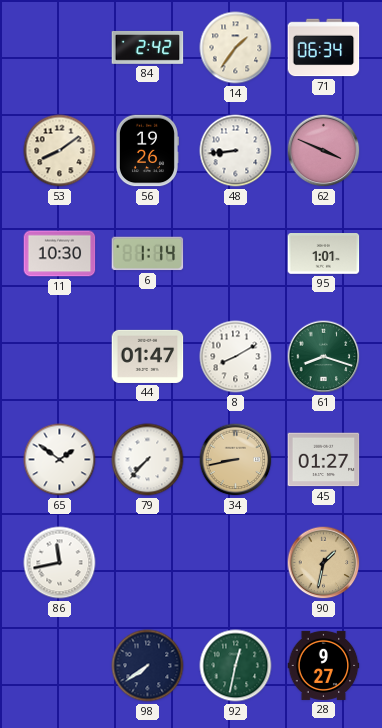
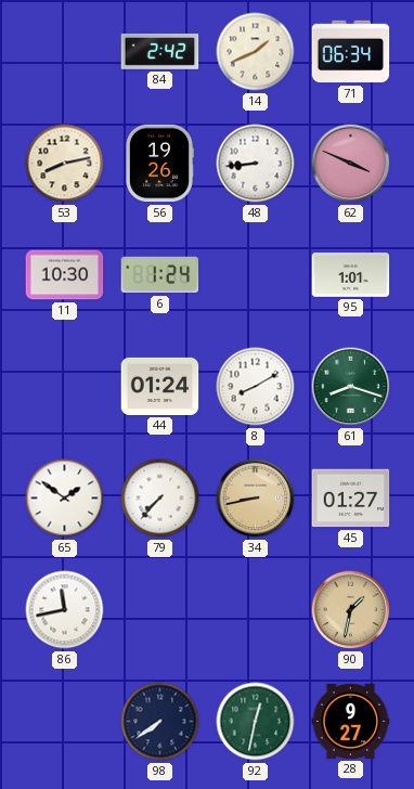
14: 1:36 -> 1:41 (256, 52)
53: 8:09 -> 8:13 (65, 164)
6: 1:14 -> 1:24 (160, 275)
44: 01:47 -> 01:24 (160, 386)
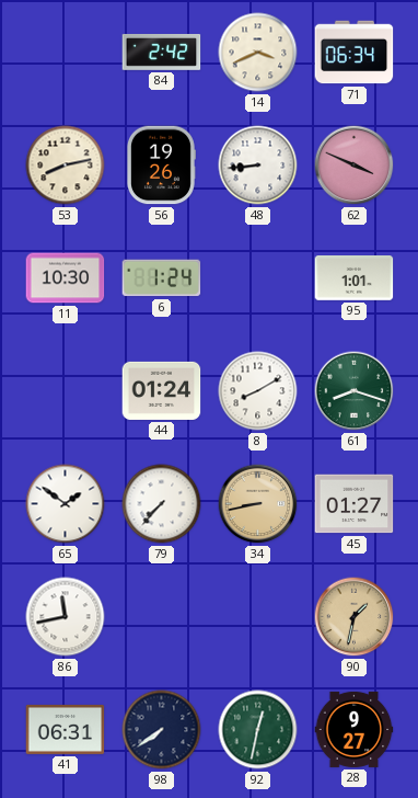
14: 1:41 -> 3:41 (258, 53)
41: none -> 06:31 (66, 729)
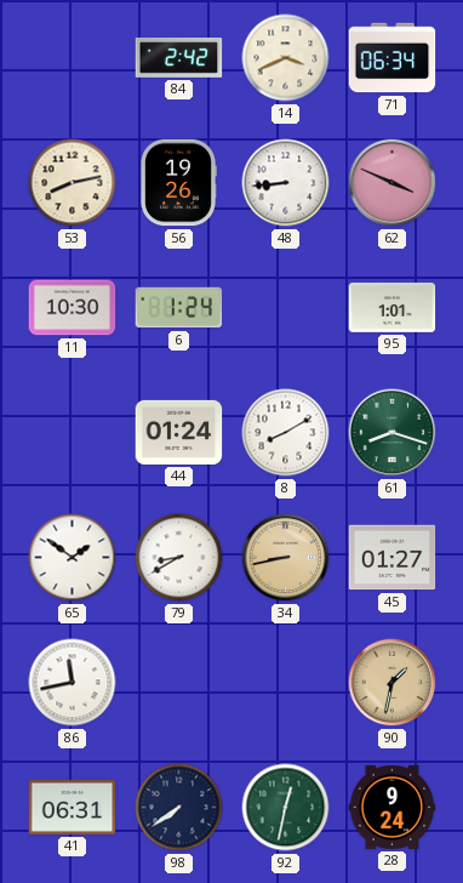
79: 7:37 -> 8:40 (179, 558)
28: 9:27 -> 9:24 (393, 807)
